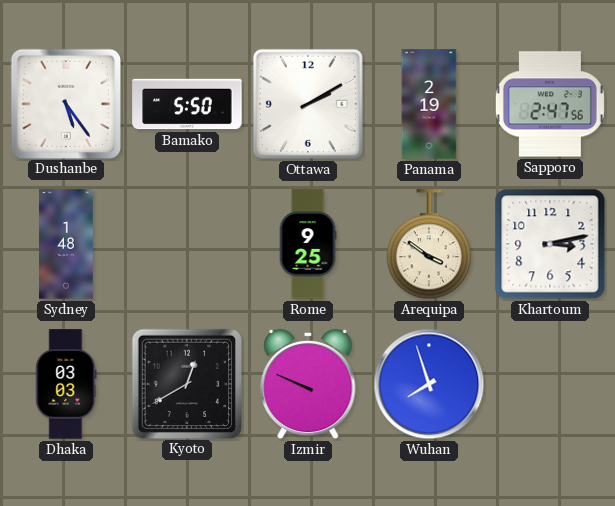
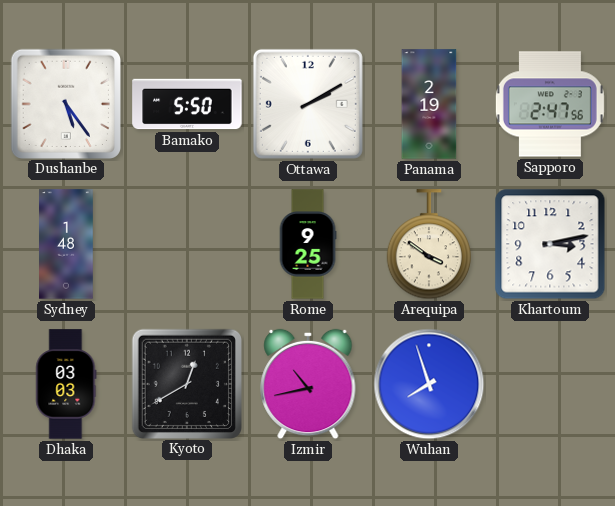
Izmir: 9:49 -> 10:43 (308, 384)
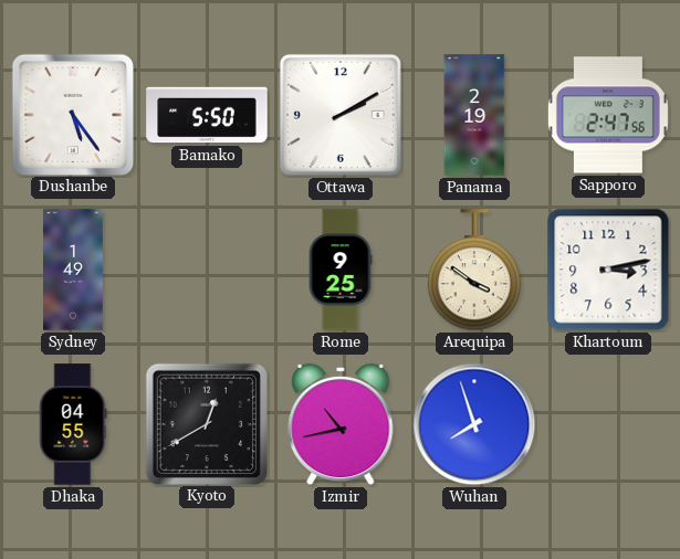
Sydney: 1:48 -> 1:49 (73, 270)
Dhaka: 03:03 -> 04:55 (73, 424)
